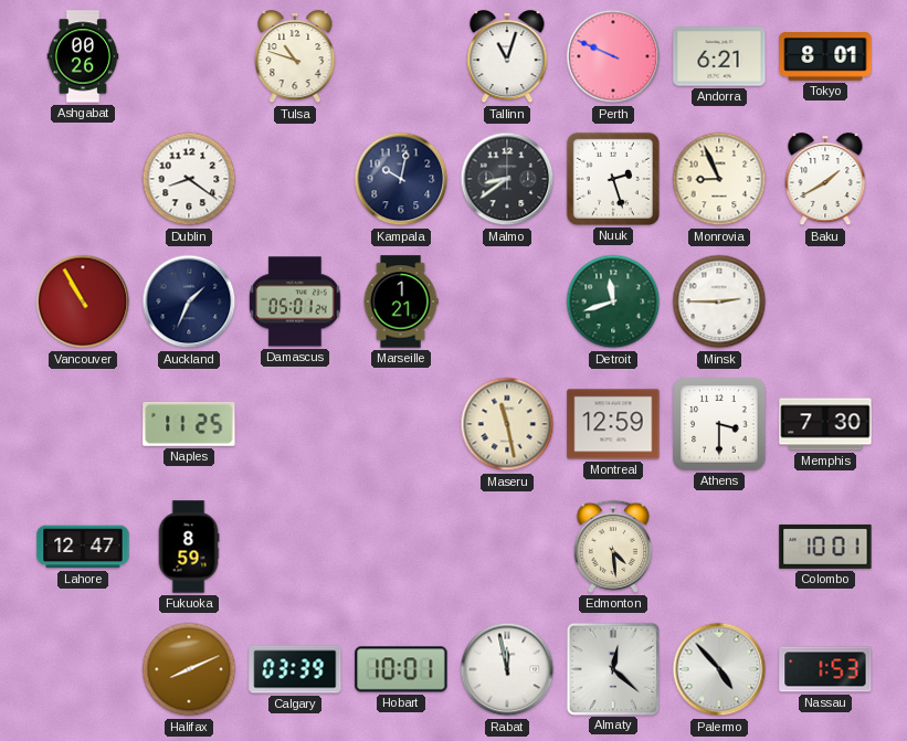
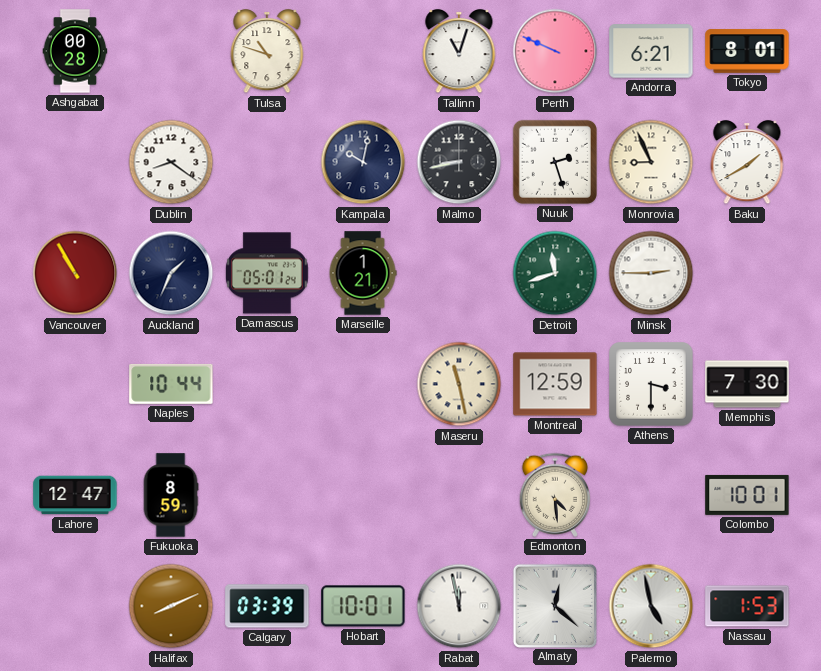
Ashgabat: 00:26 -> 00:28 (75, 51)
Malmo: 8:39 -> 8:43 (459, 162)
Naples: 11:25 -> 10:44 (171, 384)
Palermo: 4:53 -> 4:58 (651, 606)
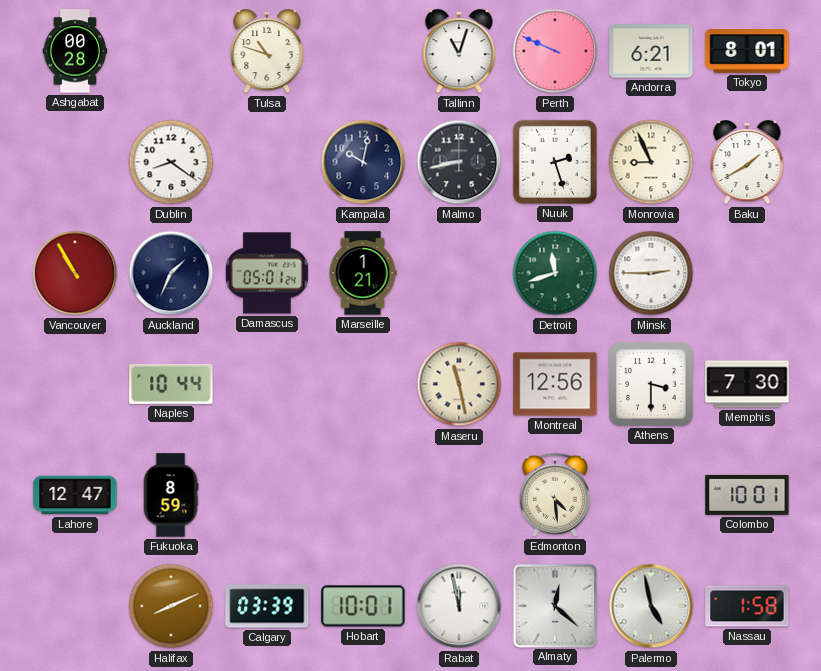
Montreal: 12:59 -> 12:56 (555, 384)
Nassau: 1:53 -> 1:58 (747, 606)
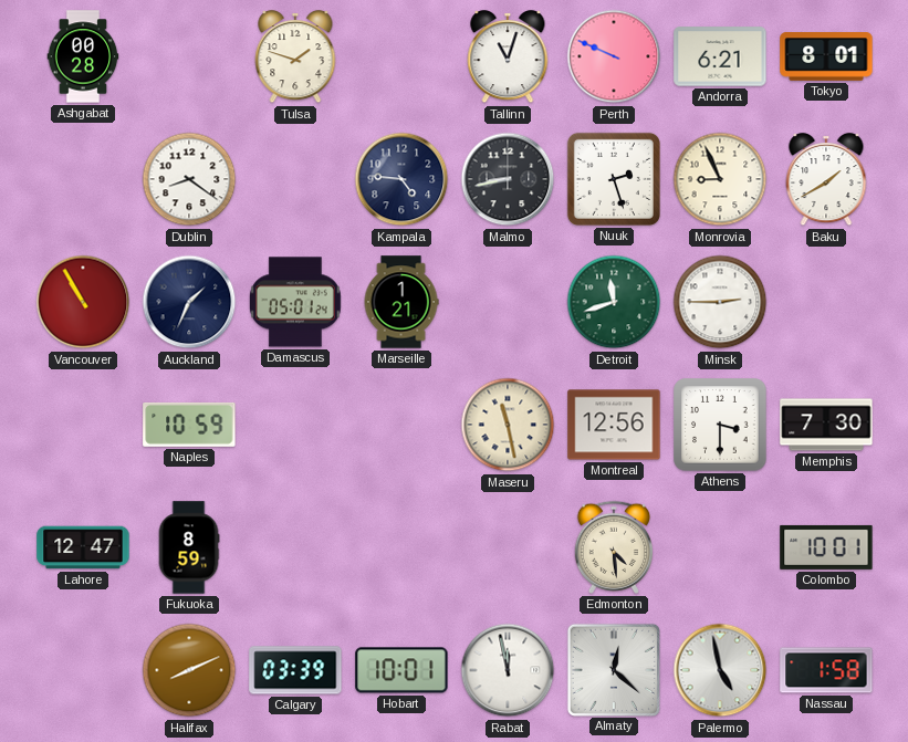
Tulsa: 10:48 -> 1:48 (295, 56)
Kampala: 10:02 -> 4:46 (401, 179)
Naples: 10:44 -> 10:59 (189, 425)
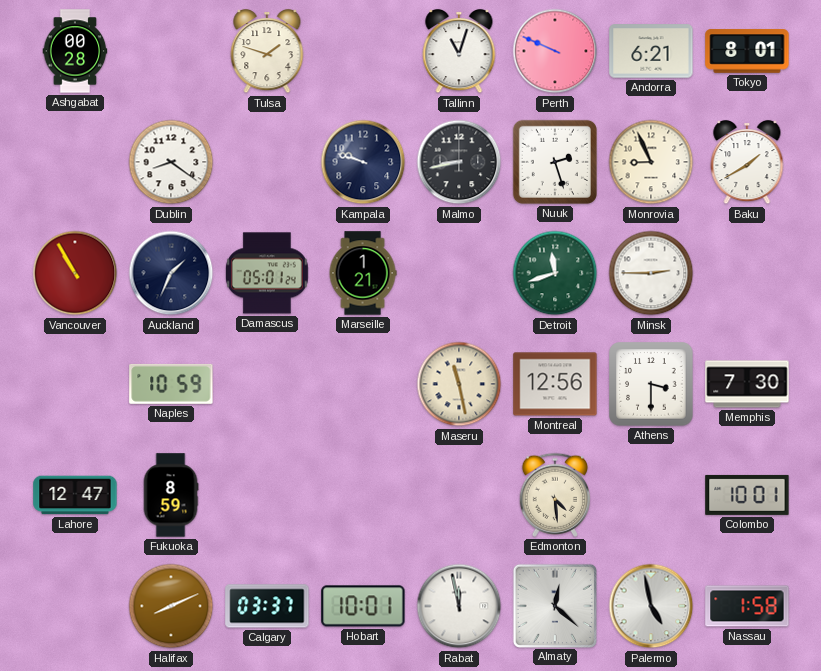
Kampala: 4:46 -> 9:48 (363, 162)
Calgary: 03:39 -> 03:37 (267, 606)
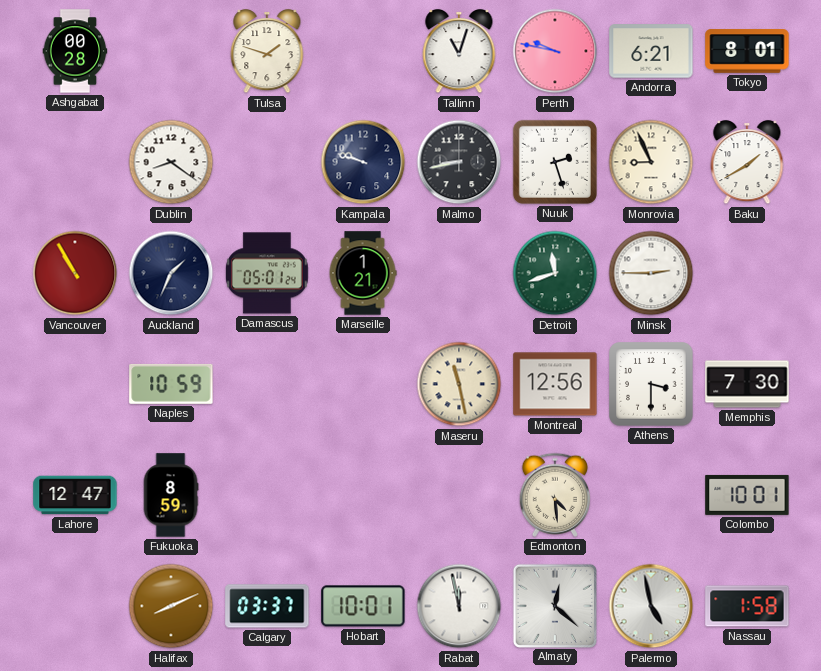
Perth: 9:49 -> 9:47 (555, 51)
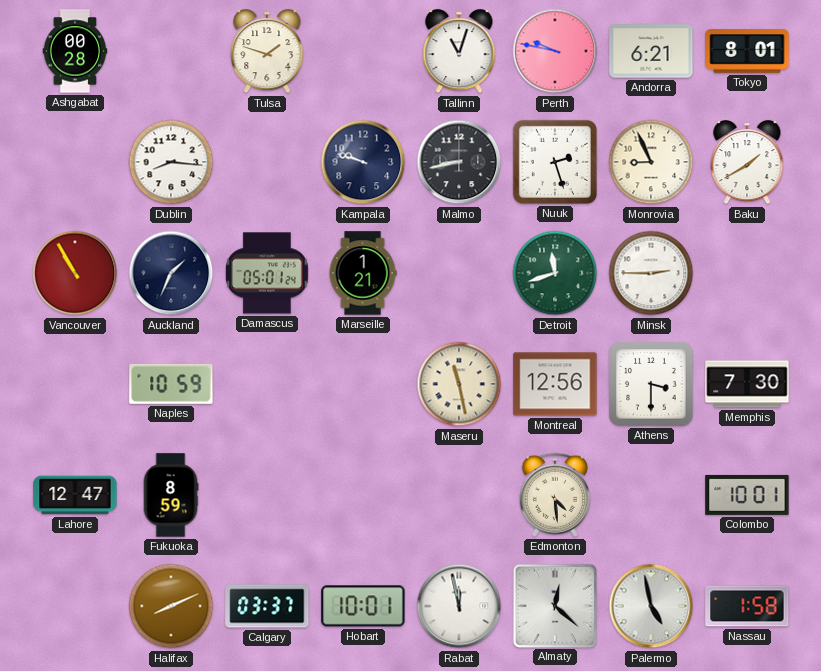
Dublin: 8:21 -> 8:16 (171, 162)
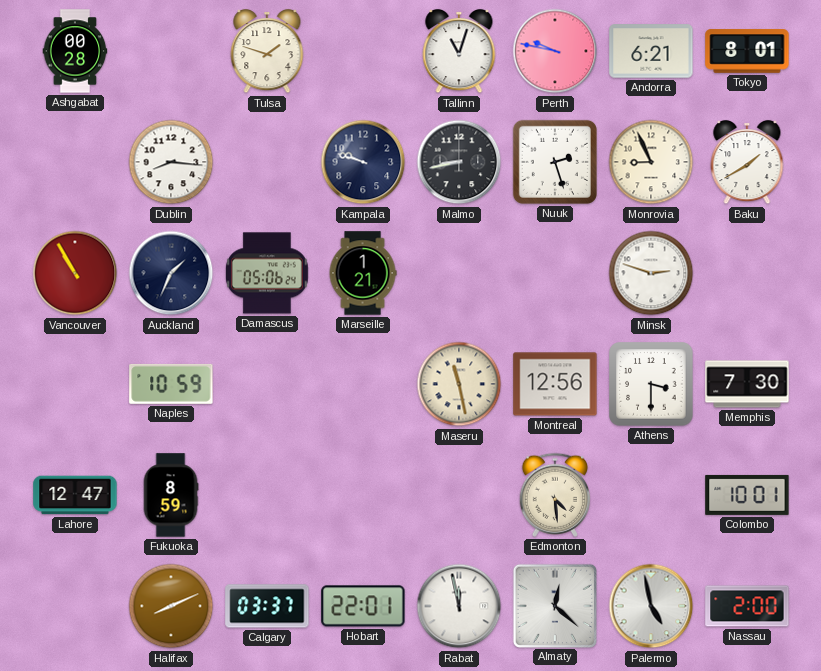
Damascus: 05:01 -> 05:06 (267, 273)
Detroit: 11:42 -> none (555, 273)
Minsk: 2:45 -> 2:48 (651, 273)
Hobart: 10:01 -> 22:01 (363, 606)
Nassau: 1:58 -> 2:00 (747, 606)
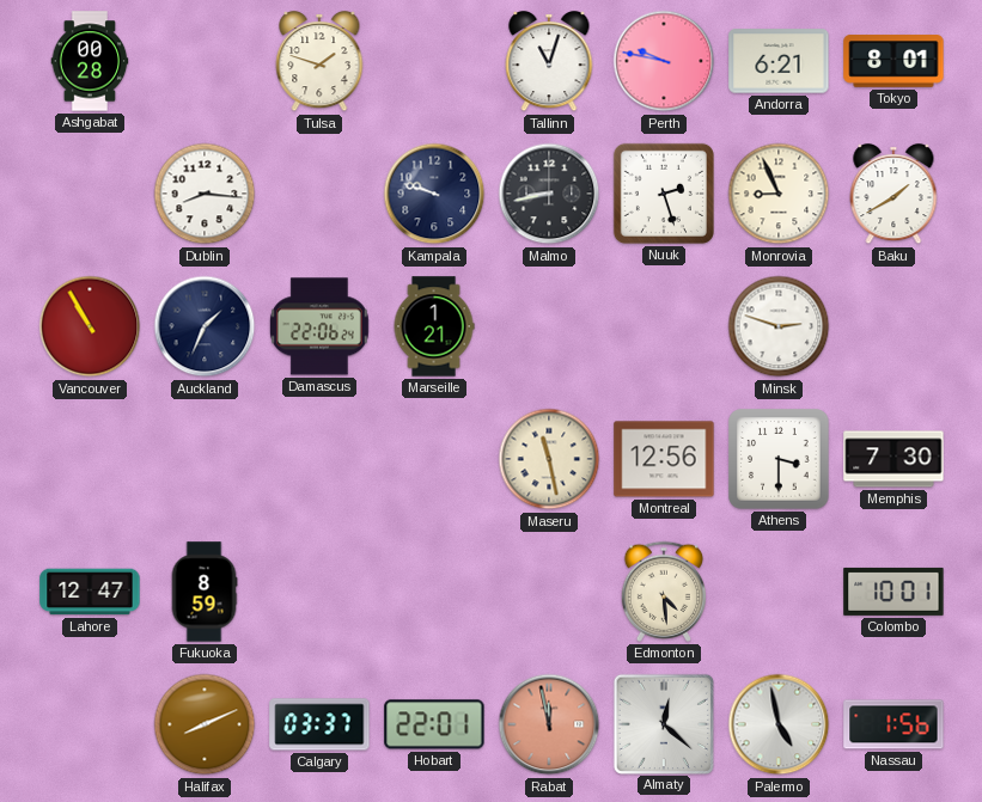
Damascus: 05:06 -> 22:06 (319, 326)
Naples: 10:59 -> none (171, 384)
Rabat dial: white -> salmon (549, 724)
Nassau: 2:00 -> 1:56 (893, 724)
